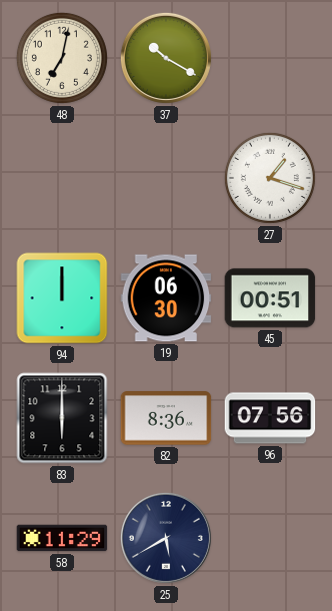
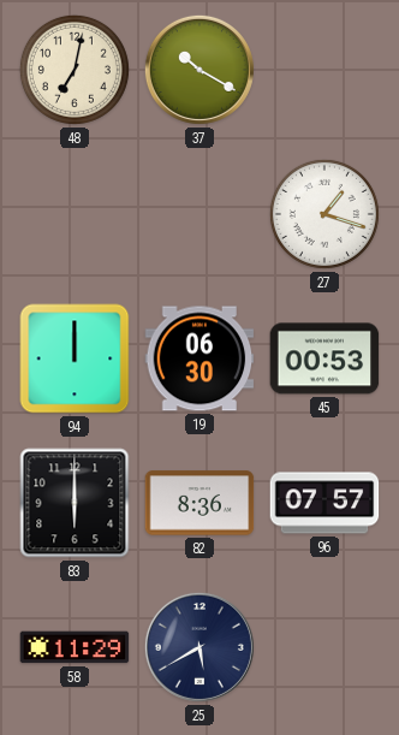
45: 00:51 -> 00:53 (324, 358)
96: 07:56 -> 07:57 (324, 503)
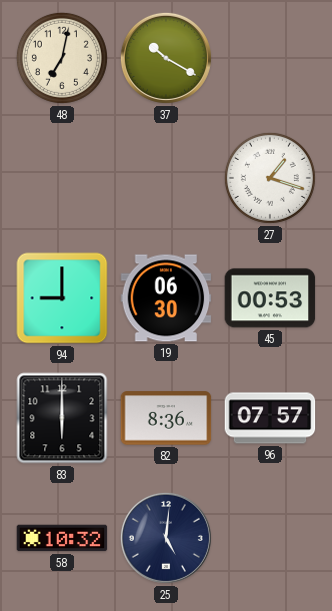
94: 12:00 -> 9:00 (62, 298)
58: 11:29 -> 10:32 (62, 538)
25: 5:40 -> 5:01 (166, 538)
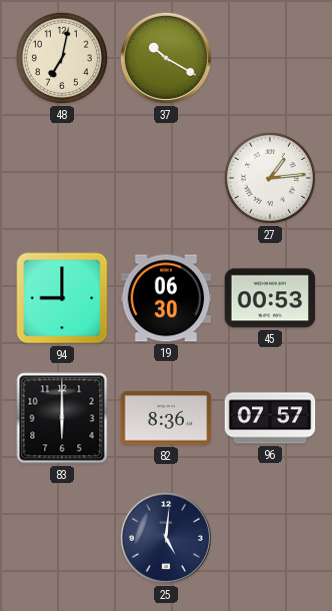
27: 1:18 -> 1:14 (270, 178)
58: 10:32 -> none (62, 538)
